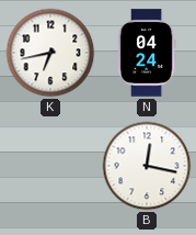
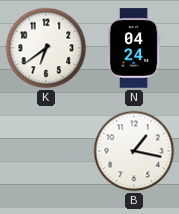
K: 6:43 -> 6:39 (46, 48)
B: 12:17 -> 1:17 (134, 151)
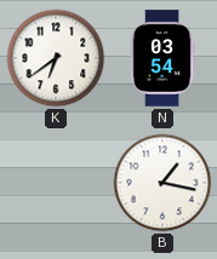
N: 04:24 -> 03:54 (162, 58)
